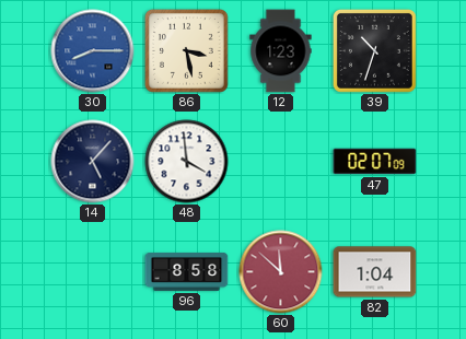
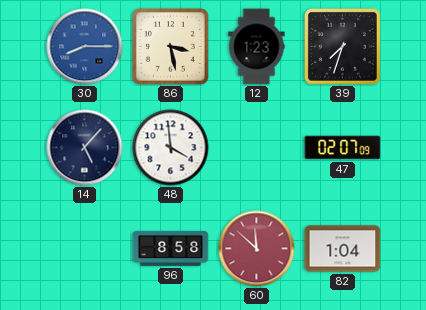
39: 10:33 -> 7:33 (342, 46)
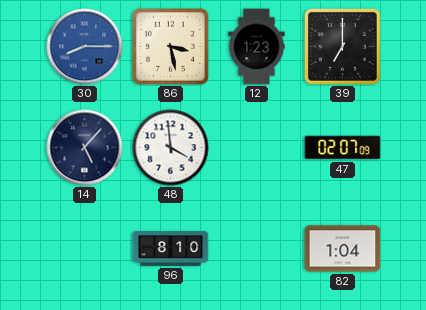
39: 7:33 -> 7:00 (342, 46)
96: 8:58 -> 8:10 (171, 249)
60: 11:52 -> none (257, 249)
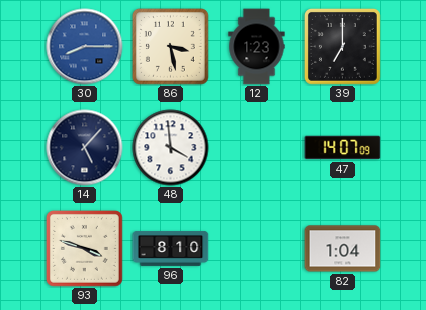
47: 02:07 -> 14:07 (343, 148)
93: none -> 3:48 (84, 248)
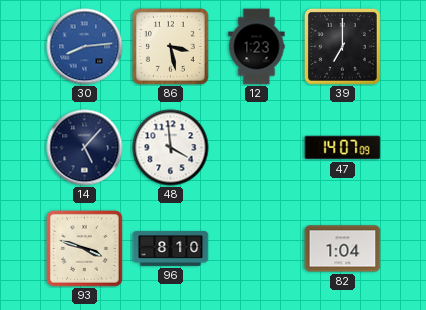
30: 8:15 -> 8:14 (85, 47)
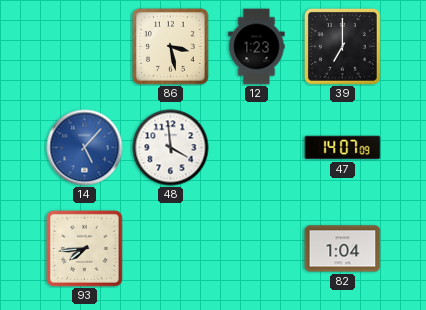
30: 8:14 -> none (85, 47)
14 dial: navy -> blue (85, 148)
93: 3:48 -> 7:44 (84, 248)
96: 8:10 -> none (171, 249)
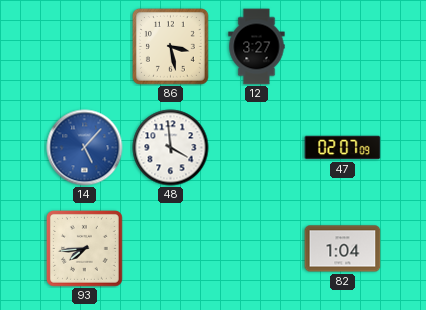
12: 1:23 -> 3:27 (257, 47)
39: 7:00 -> none (342, 46)
47: 14:07 -> 02:07 (343, 148)
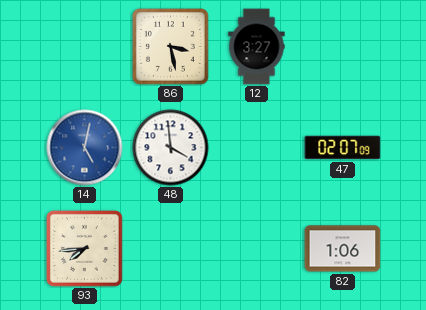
14: 5:07 -> 5:02 (85, 148)
82: 1:04 -> 1:06 (343, 249)
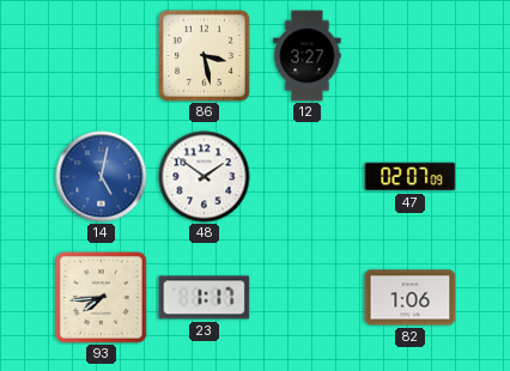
48: 3:59 -> 1:51 (205, 177)
23: none -> 1:17 (205, 298)
